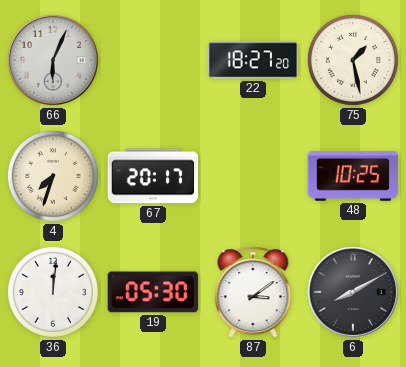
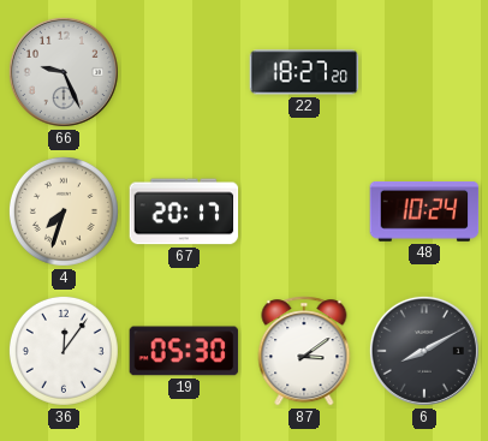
66: 6:04 -> 9:26 (64, 72)
75: 1:28 -> none (353, 60)
48: 10:25 -> 10:24 (424, 213)
36: 12:01 -> 12:06 (64, 351)
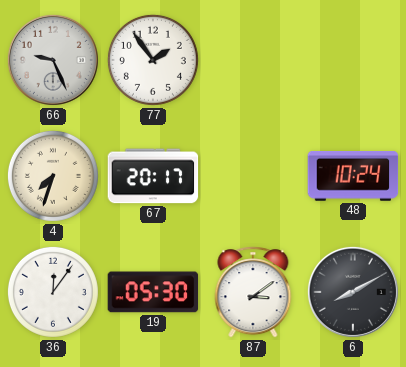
77: none -> 1:54 (153, 60)
22: 18:27 -> none (304, 72)
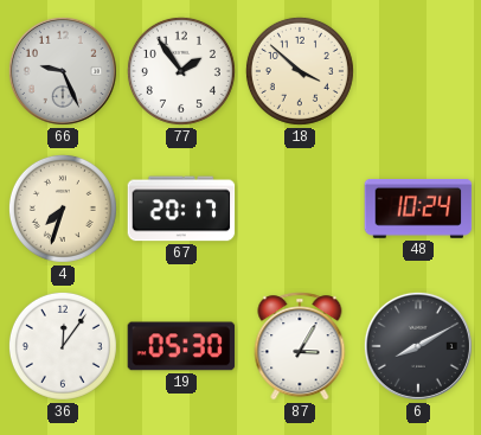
18: none -> 3:52 (300, 71)
87: 3:09 -> 3:05 (300, 346)
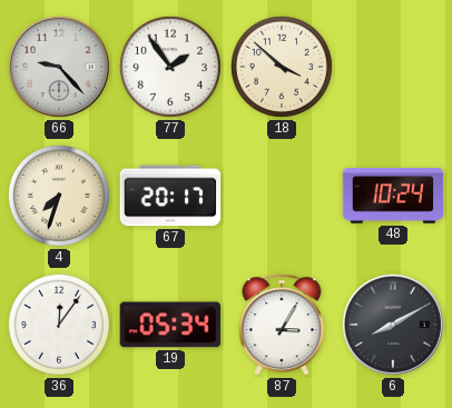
66: 9:26 -> 9:23 (59, 67)
19: 05:30 -> 05:34 (170, 325)
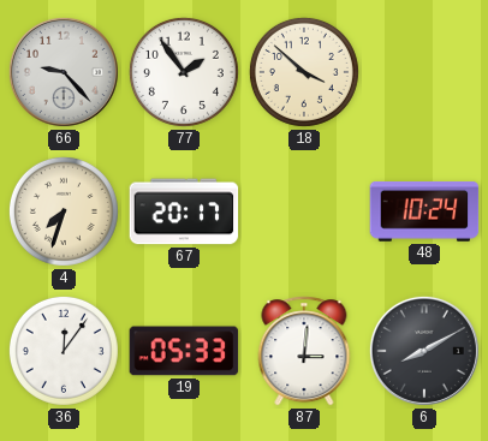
19: 05:34 -> 05:33 (184, 351)
87: 3:05 -> 3:01 (304, 351)
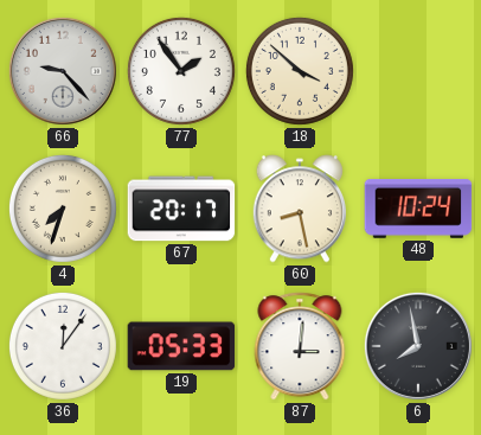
60: none -> 8:28 (300, 209)
6: 8:10 -> 7:58 (418, 346)
